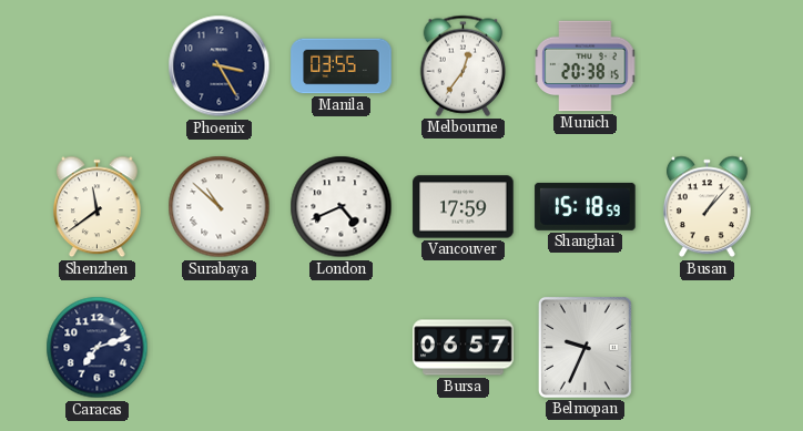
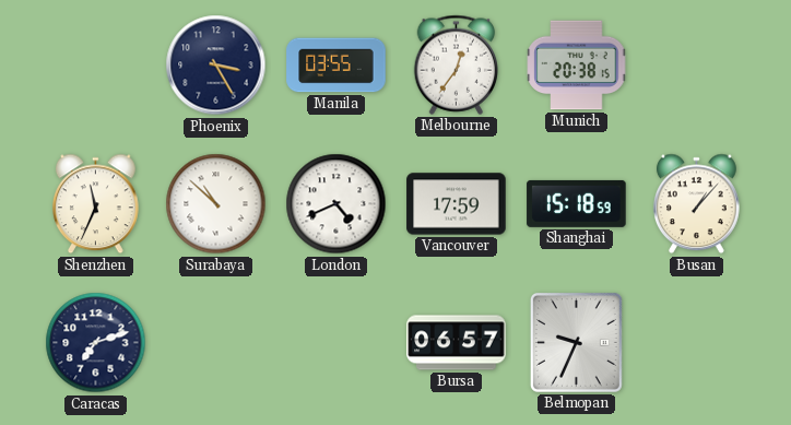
Shenzhen: 11:39 -> 11:34 (96, 204)
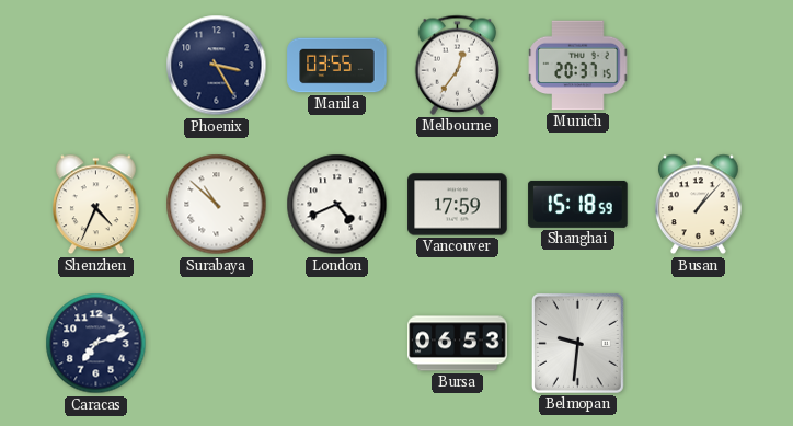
Munich: 20:38 -> 20:37 (578, 66)
Shenzhen: 11:34 -> 4:34 (96, 205)
Bursa: 06:57 -> 06:53 (458, 344)
Belmopan: 9:34 -> 9:31 (577, 343)
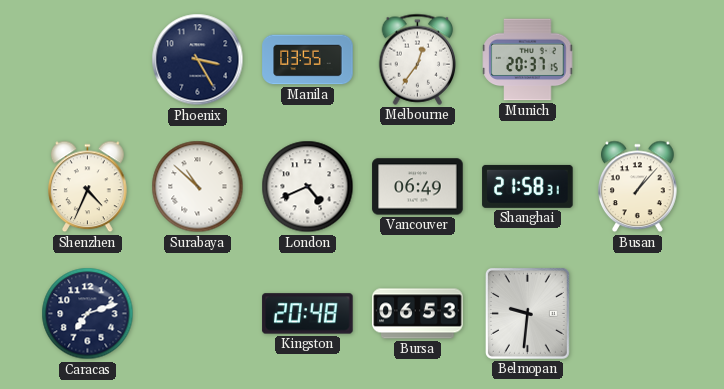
Vancouver: 17:59 -> 06:49 (418, 187)
Shanghai: 15:18 -> 21:58 (528, 186)
Kingston: none -> 20:48 (308, 314)
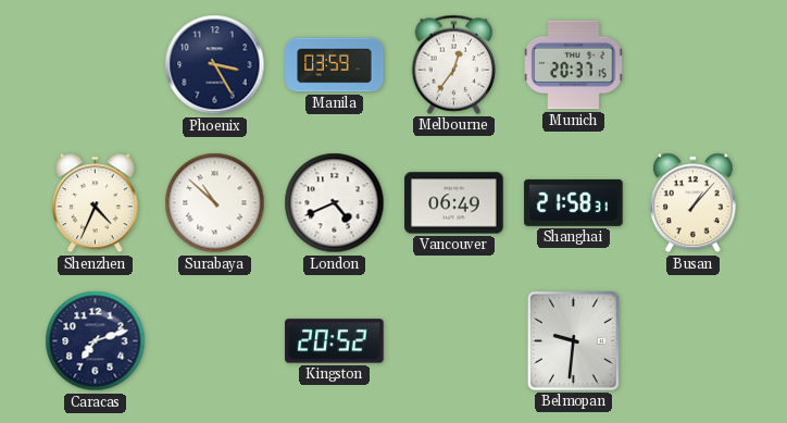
Manila: 03:55 -> 03:59 (335, 65)
Kingston: 20:48 -> 20:52 (335, 341)
Bursa: 06:53 -> none (418, 314)
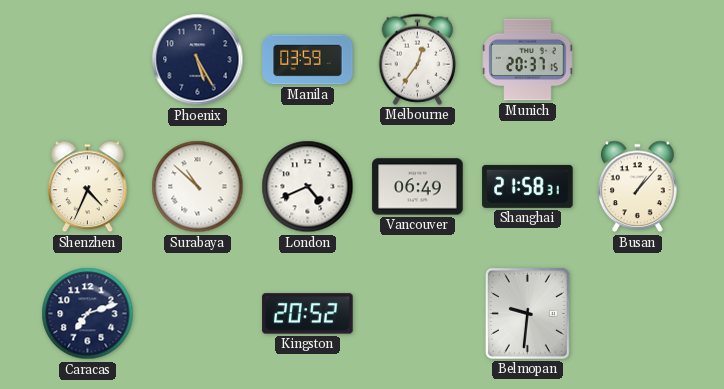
Phoenix: 3:25 -> 5:25 (198, 60)
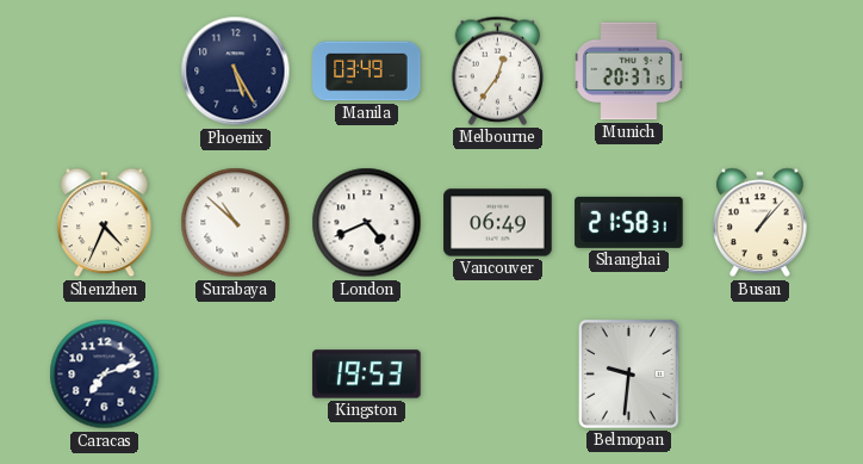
Manila: 03:59 -> 03:49 (367, 72)
Kingston: 20:52 -> 19:53 (367, 375)
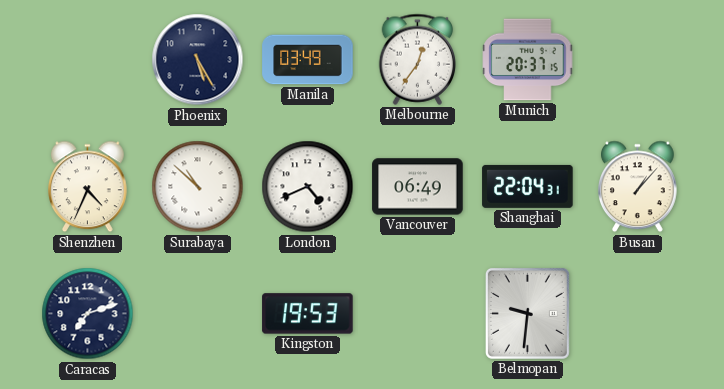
Shanghai: 21:58 -> 22:04 (528, 186)
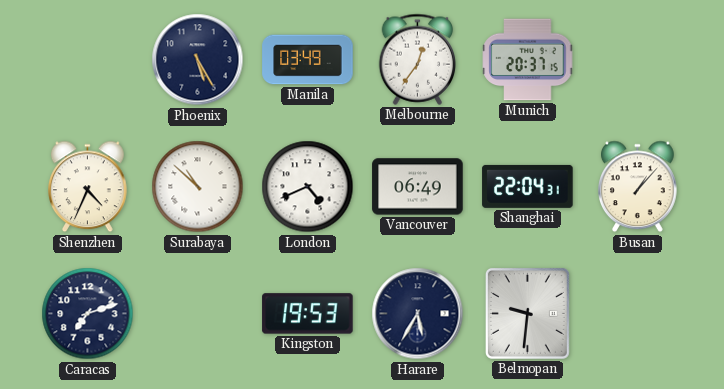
Harare: none -> 5:35 (418, 314)
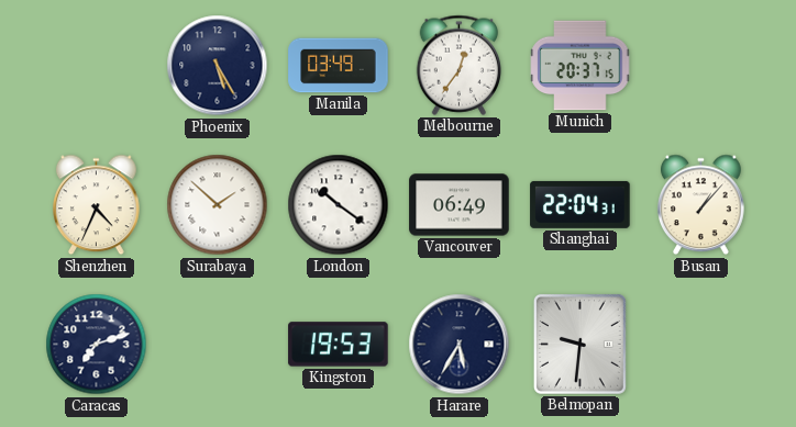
Surabaya: 10:52 -> 1:52 (218, 205)
London: 4:41 -> 10:21 (339, 205)
